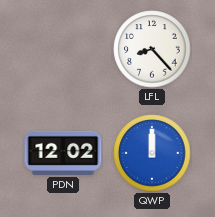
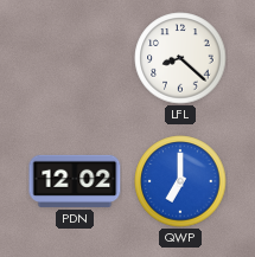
LFL: 8:23 -> 8:22 (180, 58)
QWP: 12:00 -> 7:00 (180, 181)
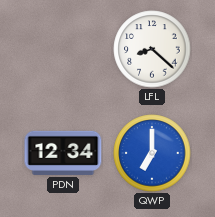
PDN: 12:02 -> 12:34 (63, 153)
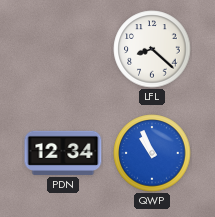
QWP: 7:00 -> 10:56 (152, 153)
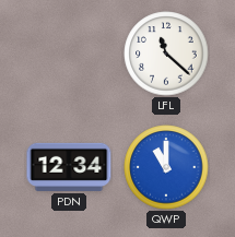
LFL: 8:22 -> 11:22 (166, 54)
QWP: 10:56 -> 11:00 (166, 167)
